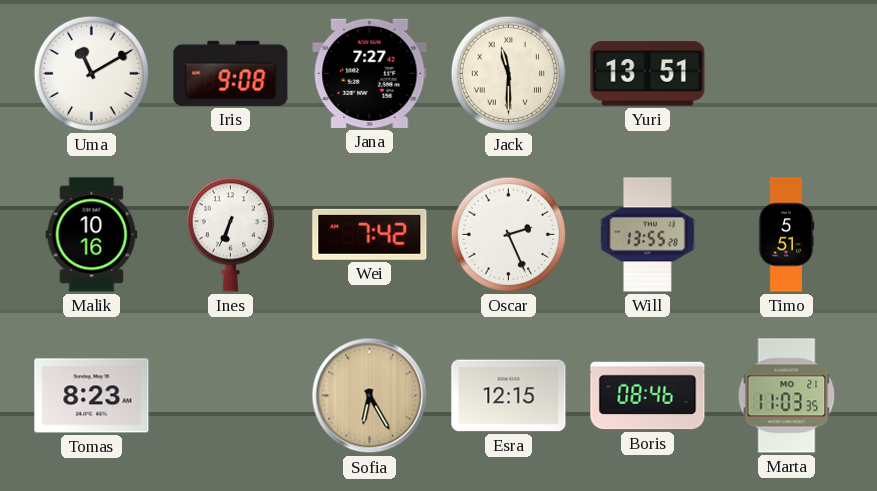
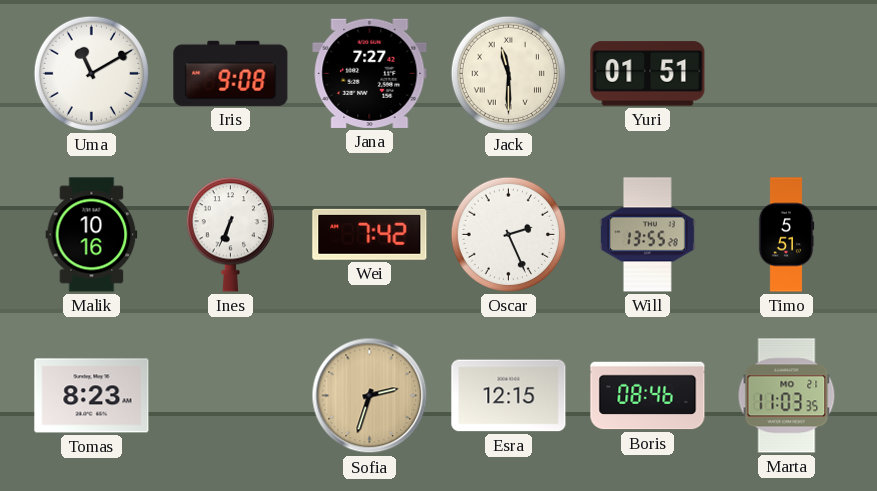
Yuri: 13:51 -> 01:51 (648, 74)
Sofia: 6:25 -> 2:33 (370, 396)
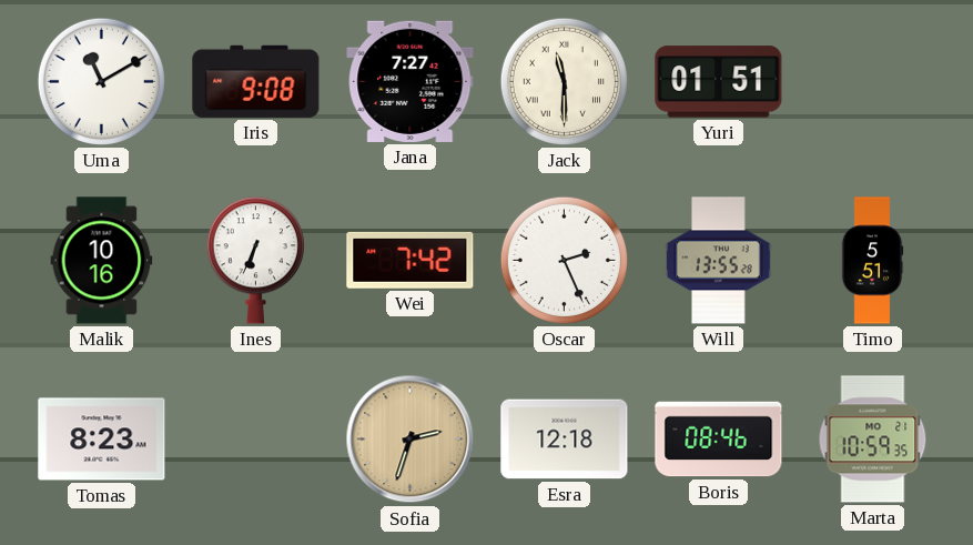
Esra: 12:15 -> 12:18 (565, 440)
Marta: 11:03 -> 10:59 (873, 440)
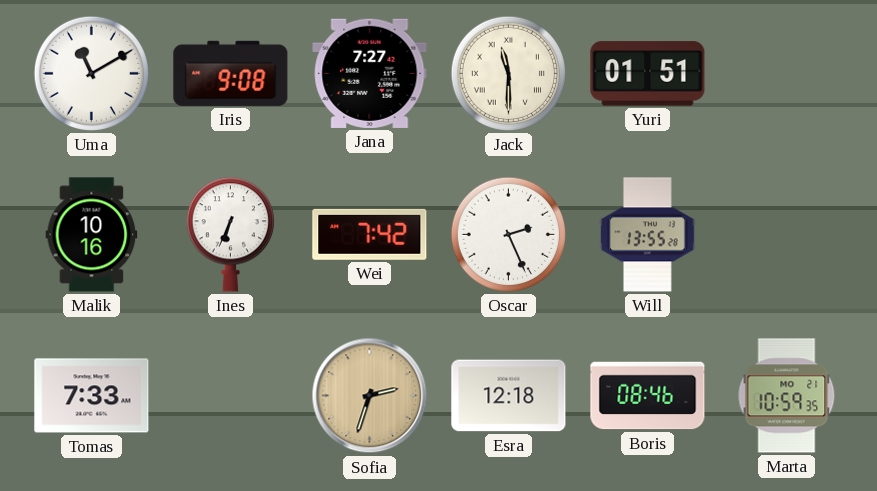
Timo: 5:51 -> none (872, 261)
Tomas: 8:23 -> 7:33 (92, 396)
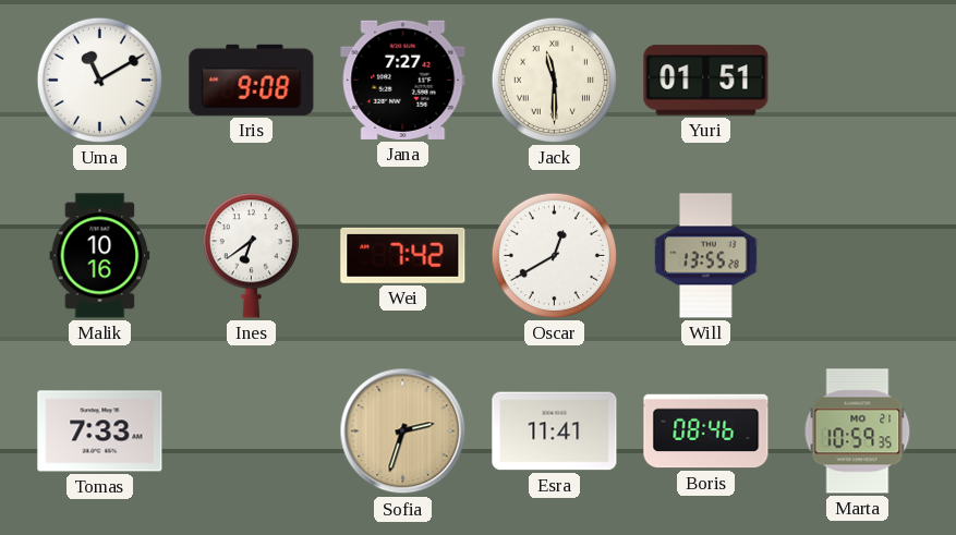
Ines: 6:34 -> 6:39 (251, 256)
Oscar: 2:26 -> 12:40 (554, 255)
Esra: 12:18 -> 11:41 (555, 431)
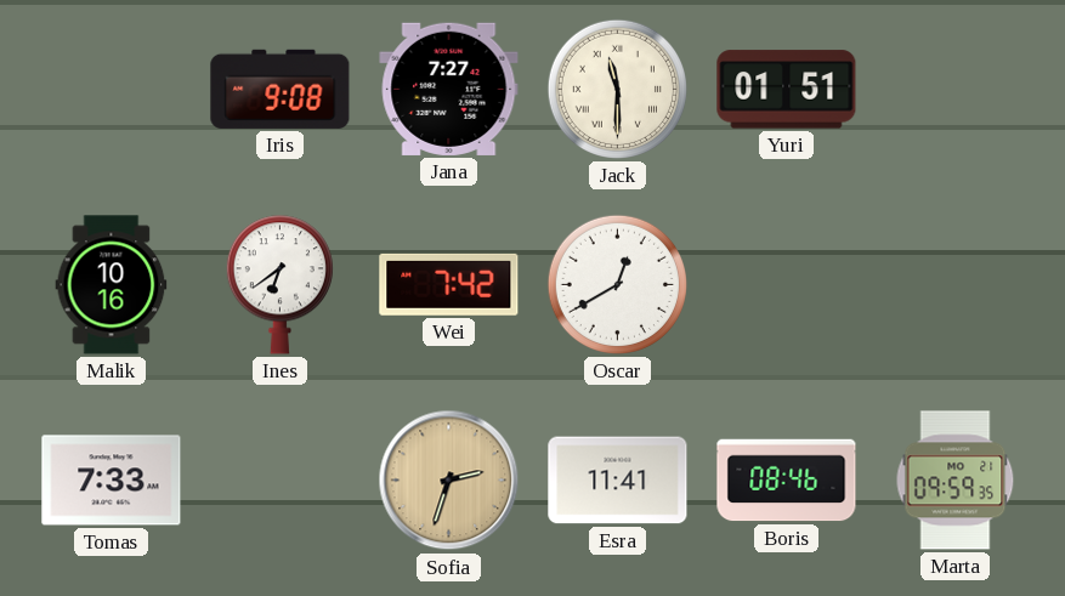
Uma: 11:10 -> none (99, 80)
Will: 13:55 -> none (706, 256)
Marta: 10:59 -> 09:59 (956, 481)
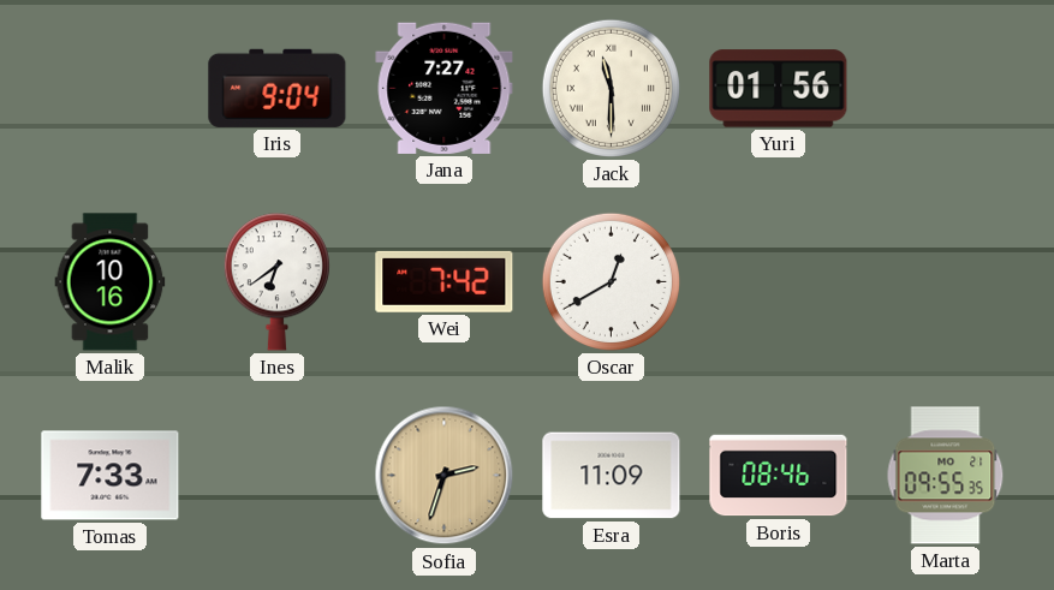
Iris: 9:08 -> 9:04 (278, 88)
Yuri: 01:51 -> 01:56 (779, 89)
Esra: 11:41 -> 11:09 (612, 476)
Marta: 09:59 -> 09:55 (946, 476)
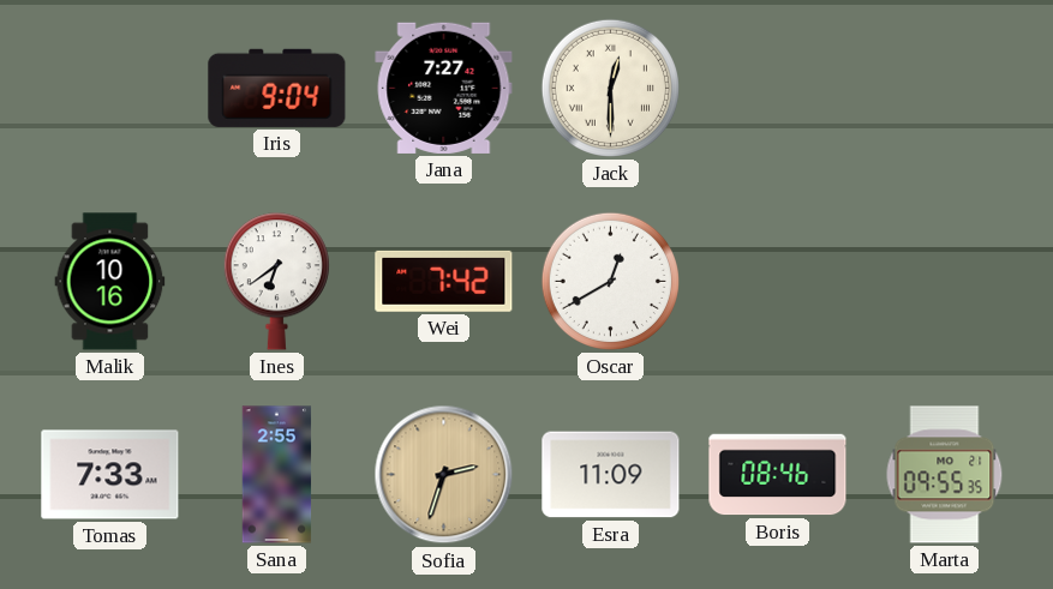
Jack: 11:30 -> 12:30 (610, 88)
Yuri: 01:56 -> none (779, 89)
Sana: none -> 2:55 (277, 475)
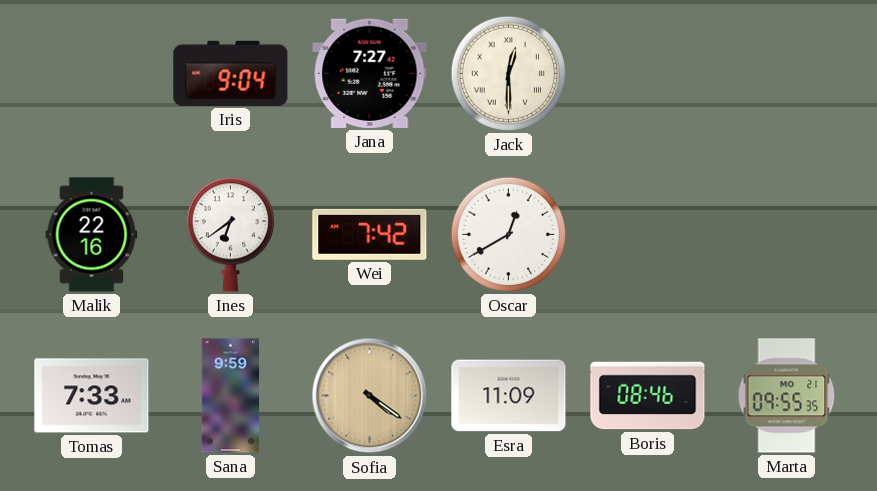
Malik: 10:16 -> 22:16 (92, 235)
Sana: 2:55 -> 9:59 (231, 396)
Sofia: 2:33 -> 4:21 (370, 396)
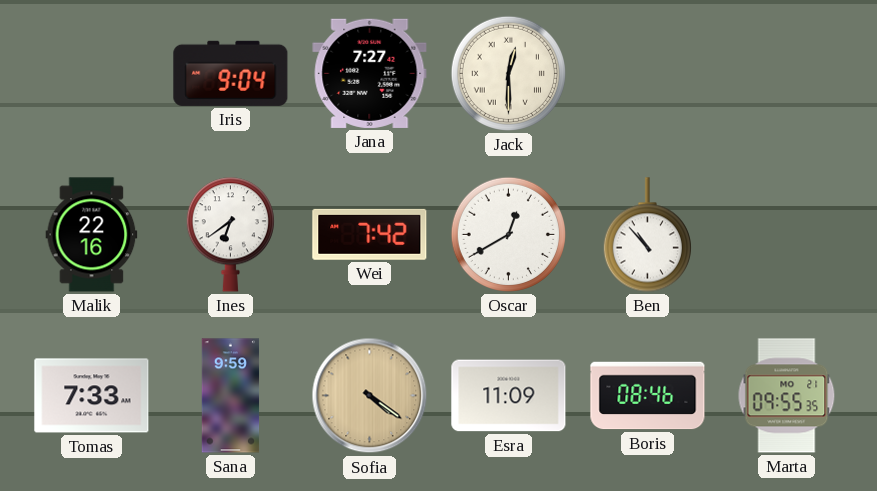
Ben: none -> 10:53 (647, 235)
